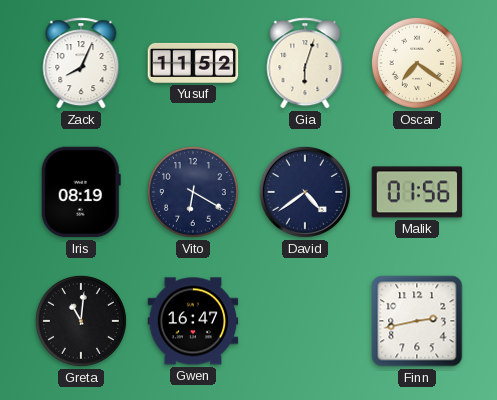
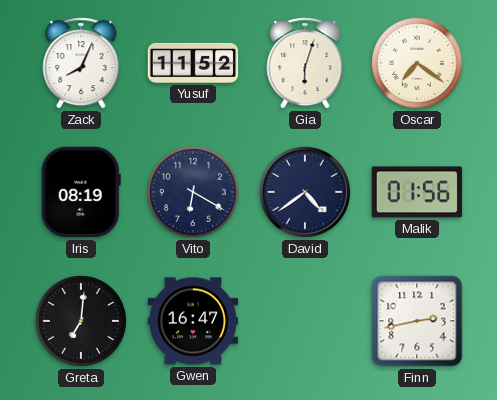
Greta: 11:01 -> 7:01 (81, 321)
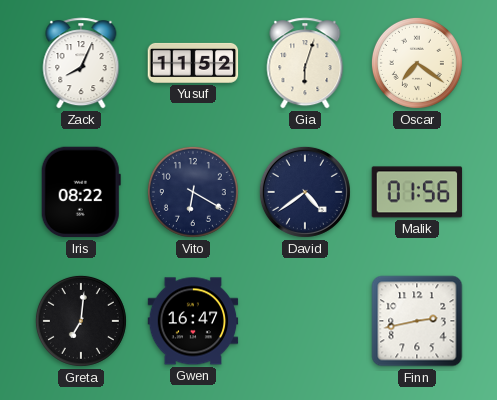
Iris: 08:19 -> 08:22 (81, 192)
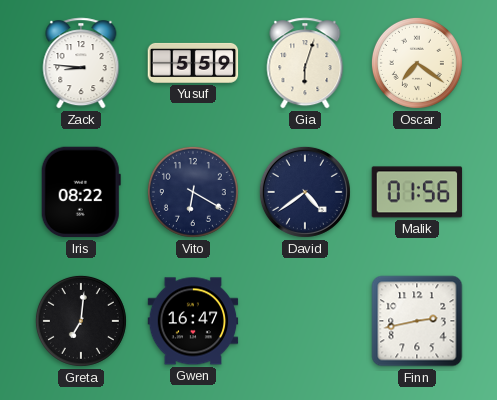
Zack: 8:04 -> 8:46 (81, 63)
Yusuf: 11:52 -> 5:59 (193, 63)
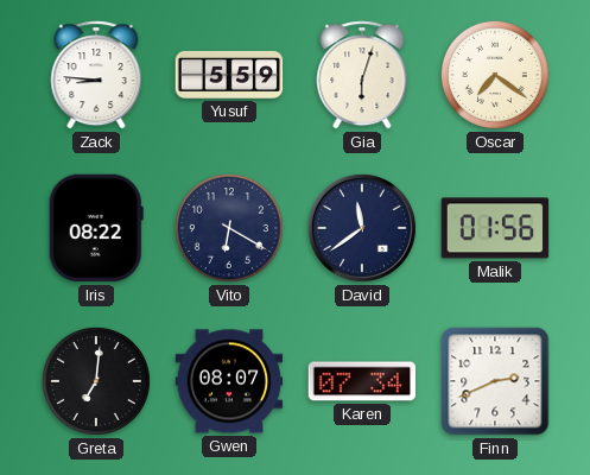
David: 4:39 -> 11:39 (362, 228)
Gwen: 16:47 -> 08:07 (229, 381)
Karen: none -> 07:34 (362, 381)
Finn: 2:43 -> 2:41 (495, 381)
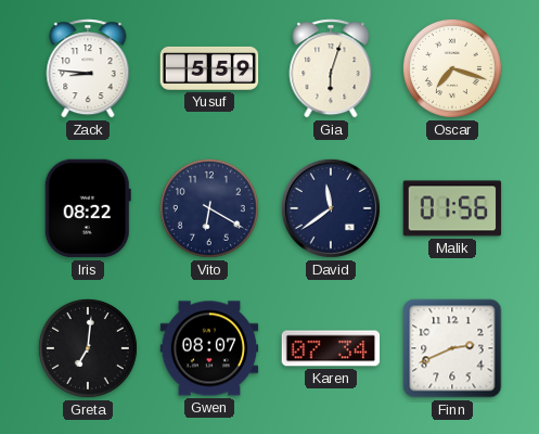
Oscar: 7:21 -> 7:18 (452, 68)
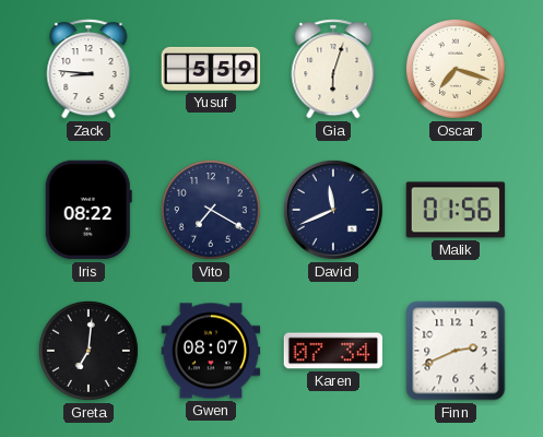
Vito: 6:20 -> 7:20 (211, 210)
David: 11:39 -> 11:41 (333, 210)
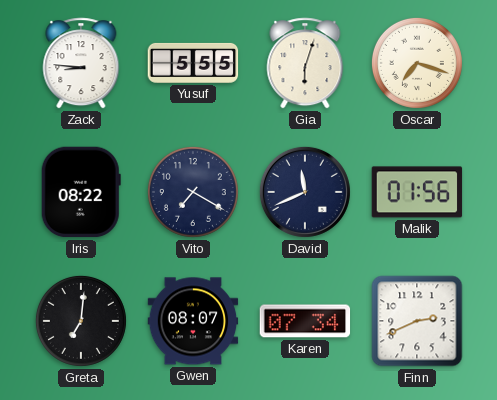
Yusuf: 5:59 -> 5:55 (193, 63)
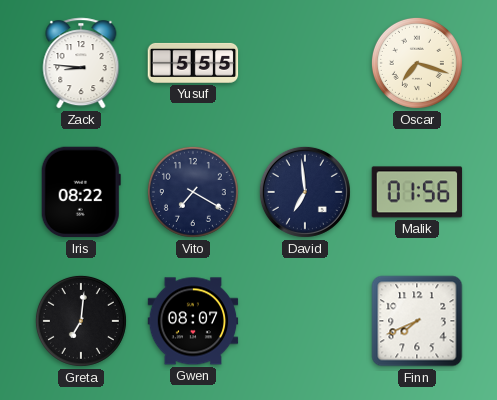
Gia: 6:03 -> none (305, 63)
David: 11:41 -> 6:59 (305, 192)
Karen: 07:34 -> none (305, 321)
Finn: 2:41 -> 7:41 (417, 321)
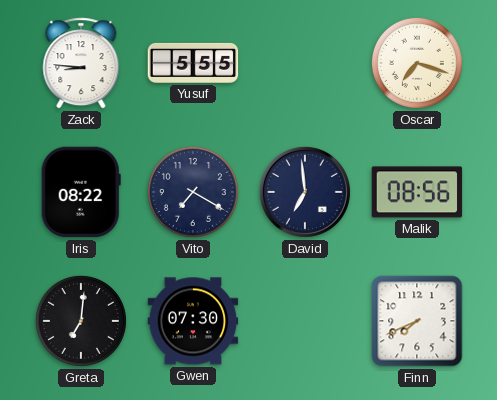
Malik: 01:56 -> 08:56 (417, 192)
Gwen: 08:07 -> 07:30 (193, 321)
